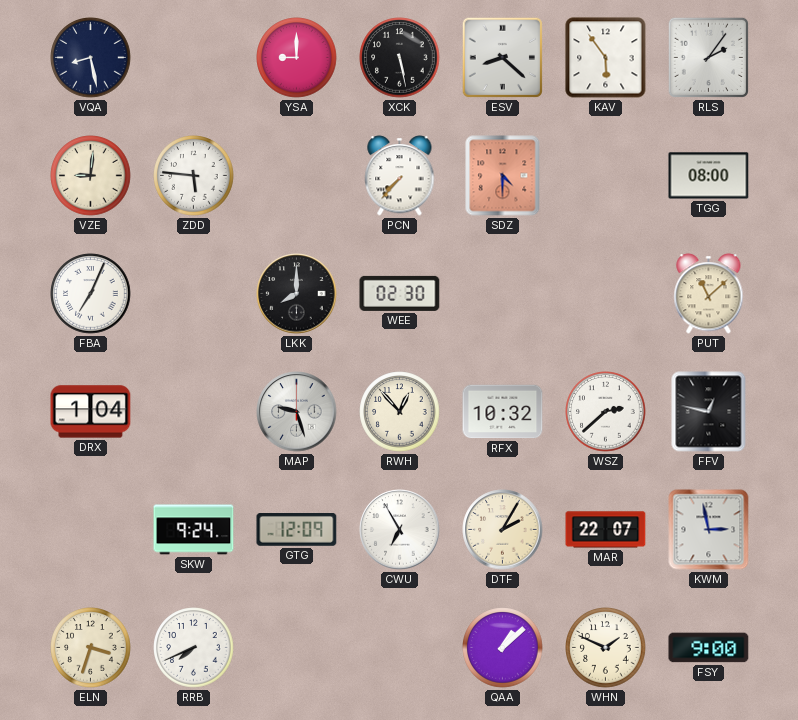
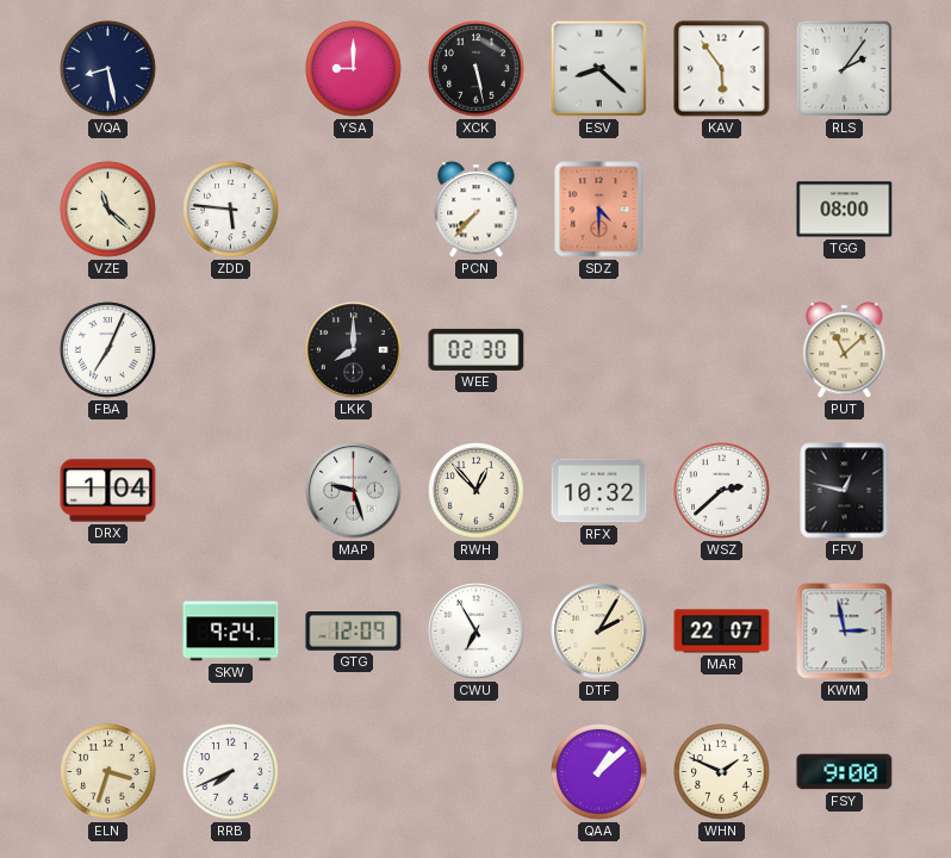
VZE: 9:01 -> 11:22 (108, 210)
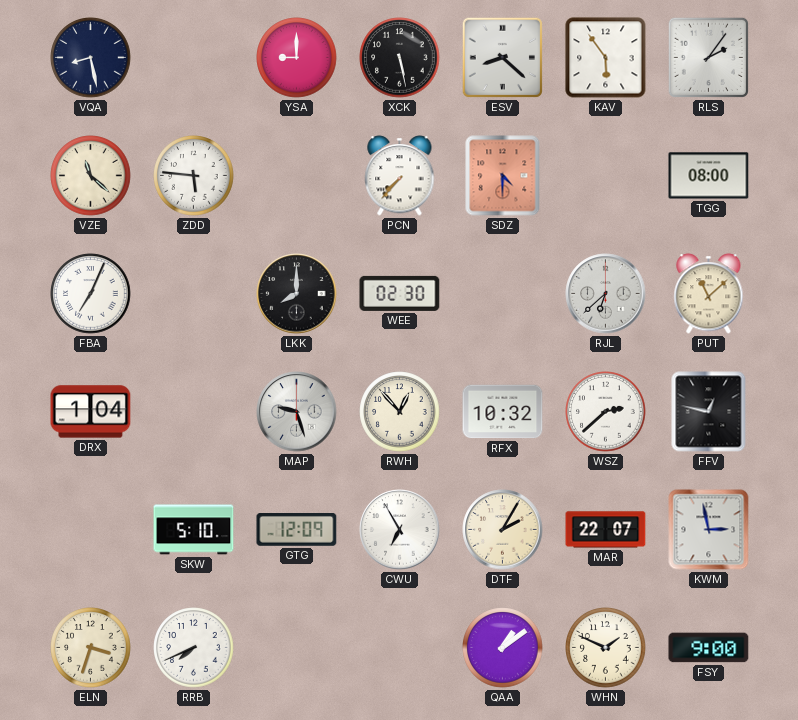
RJL: none -> 6:38 (606, 294)
SKW: 9:24 -> 5:10 (194, 530)
QAA: 1:08 -> 1:09 (503, 648)
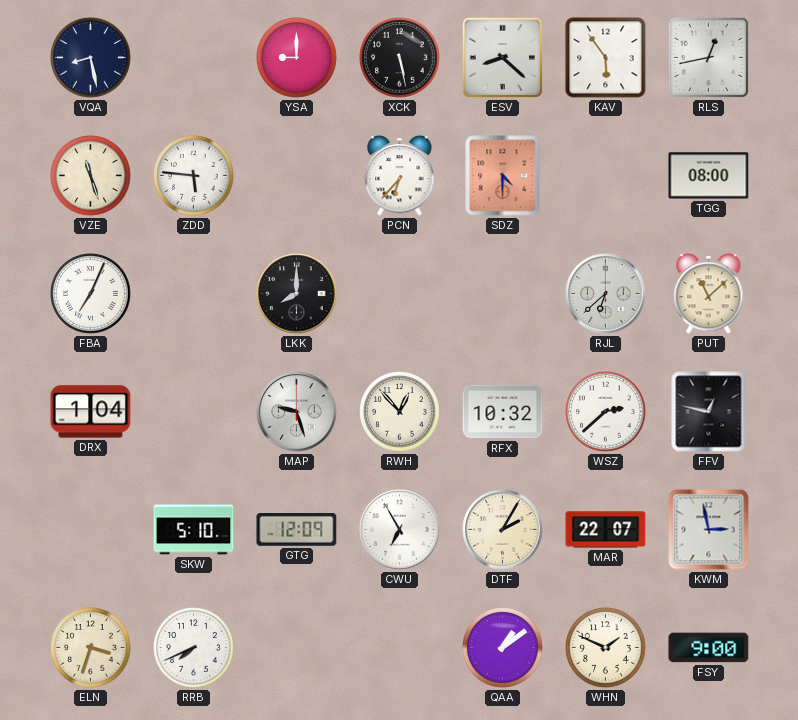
RLS: 2:06 -> 12:43 (708, 57)
VZE: 11:22 -> 11:27 (91, 176)
PCN: 7:37 -> 6:37 (400, 176)
WEE: 02:30 -> none (400, 293)
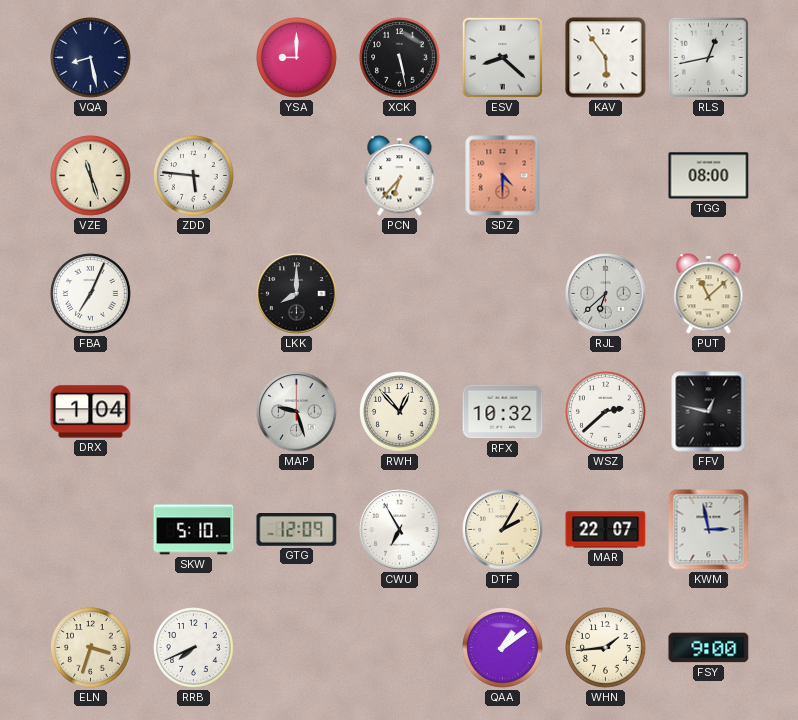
WHN: 1:49 -> 1:44 (606, 648)
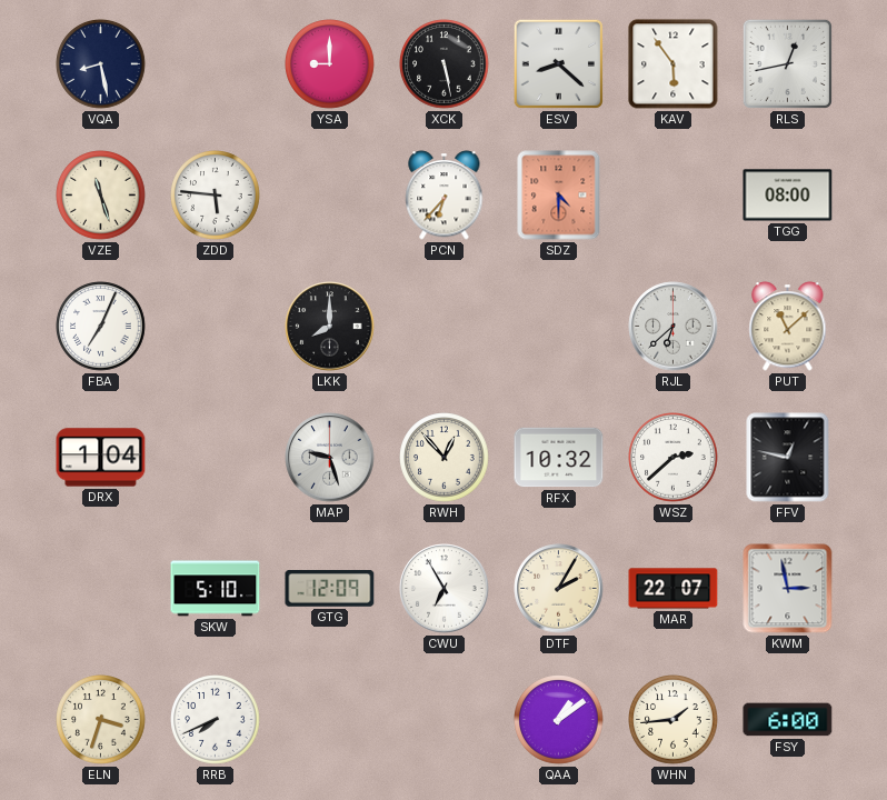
FSY: 9:00 -> 6:00 (788, 720)
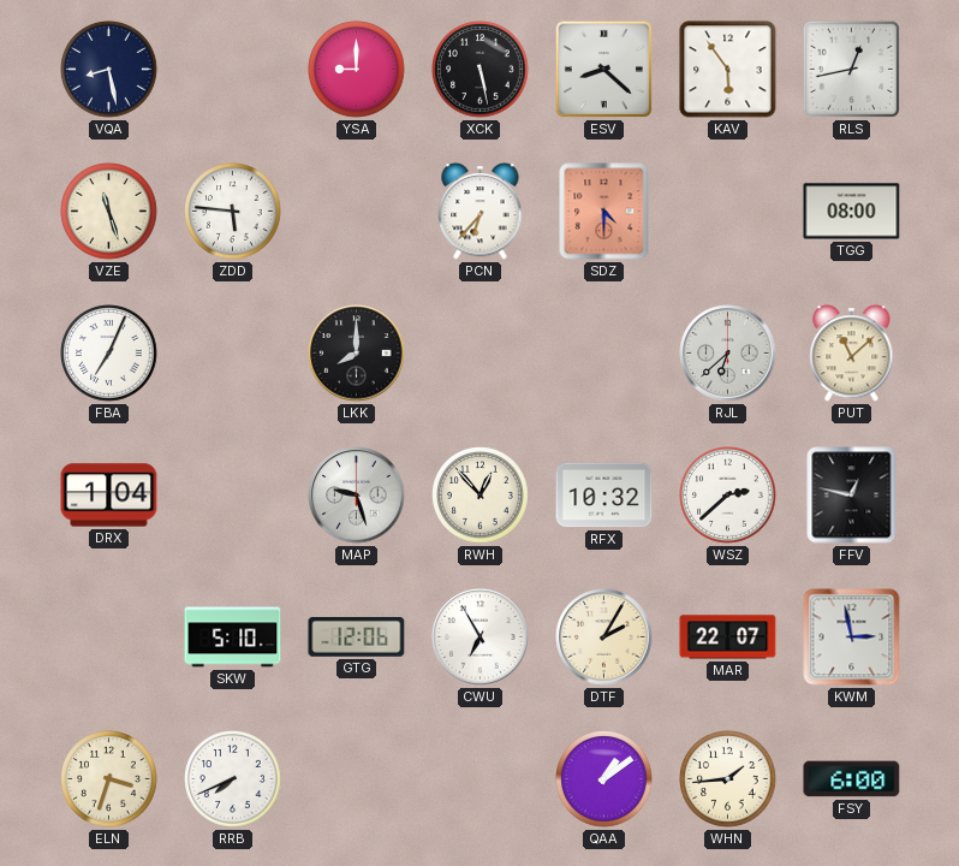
GTG: 12:09 -> 12:06 (357, 637)
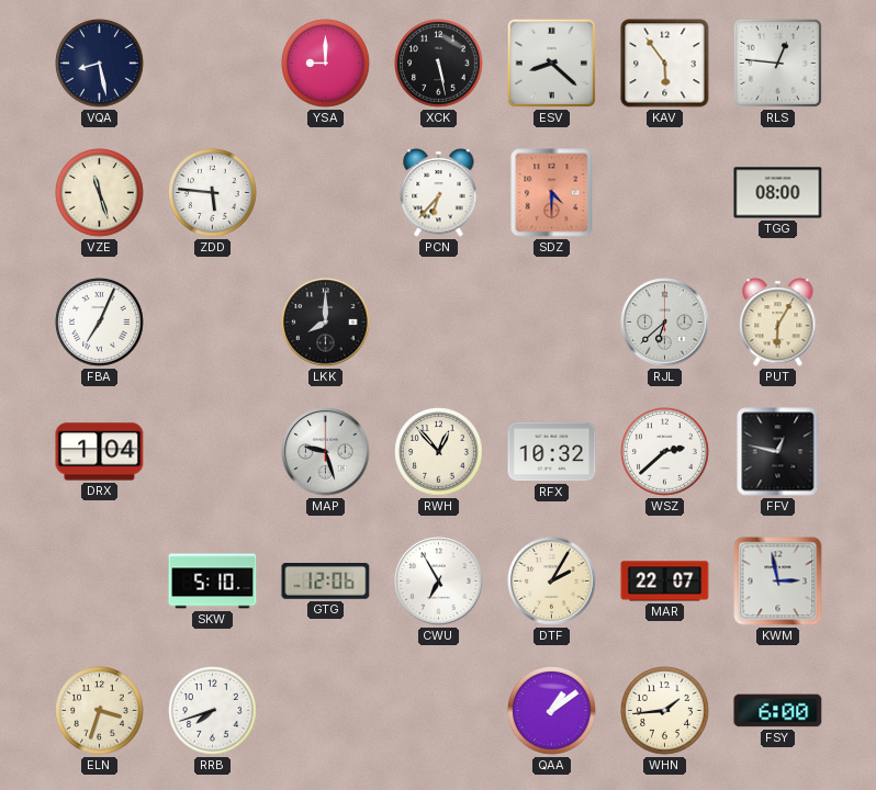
RLS: 12:43 -> 12:46 (777, 63)
PUT: 11:08 -> 6:05 (778, 323)
RRB: 7:41 -> 7:42 (213, 711)
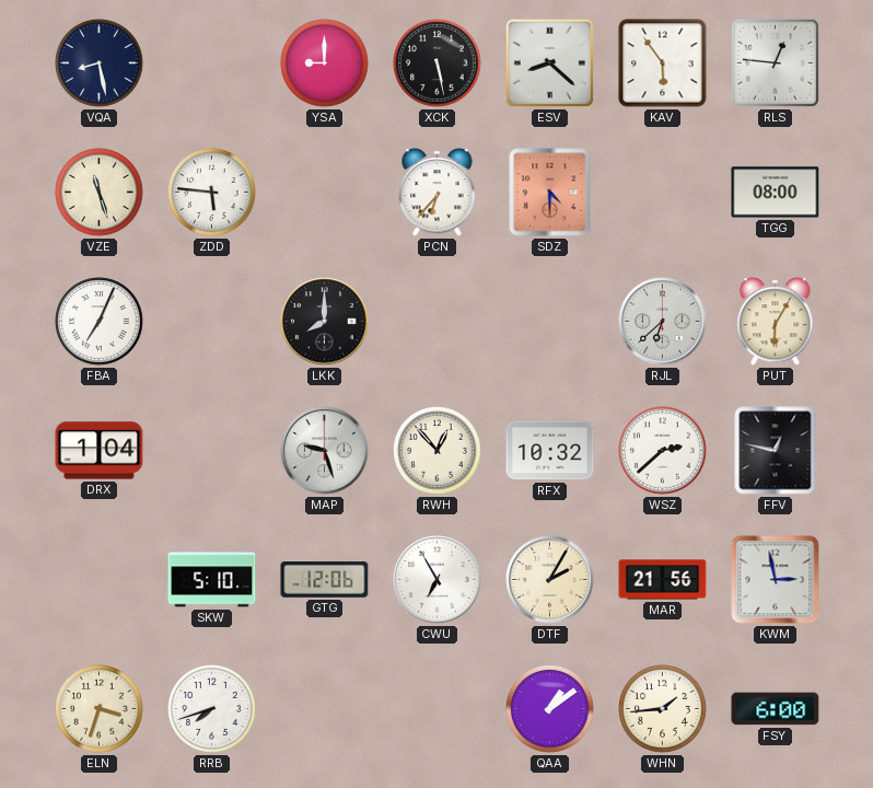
MAR: 22:07 -> 21:56 (663, 580)
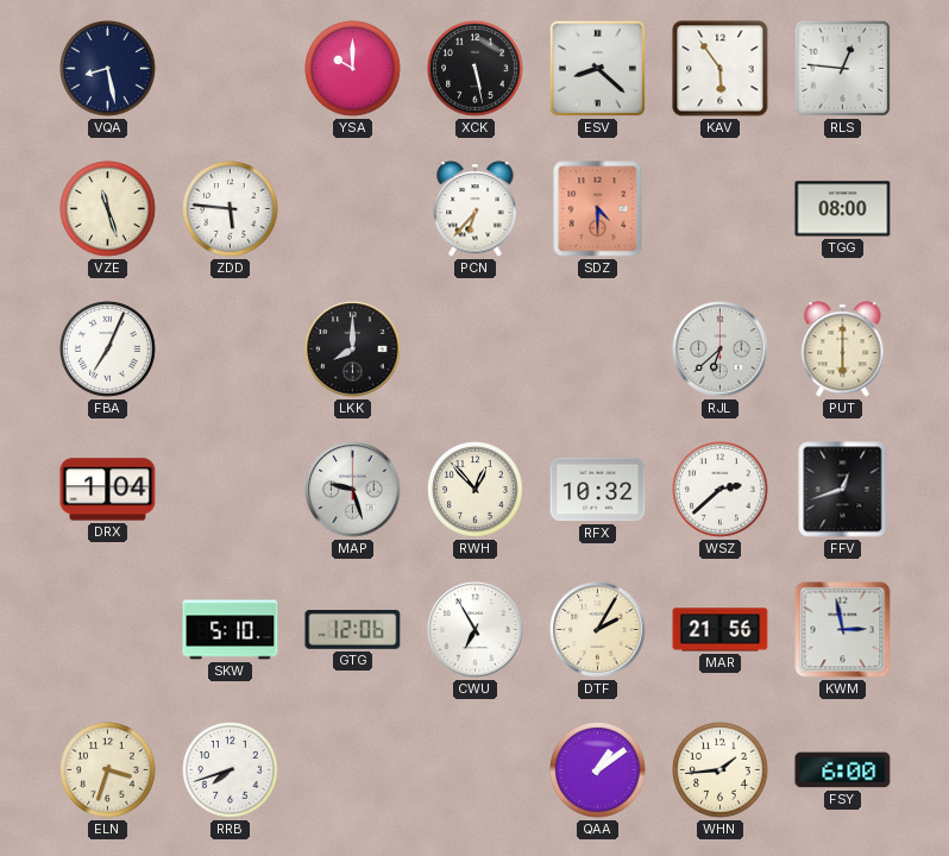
YSA: 9:00 -> 10:00 (353, 69)
PUT: 6:05 -> 6:00 (843, 350)
FFV: 12:47 -> 12:42 (843, 490)
